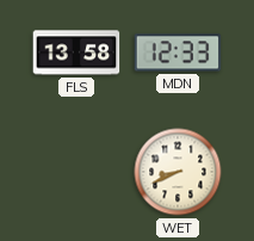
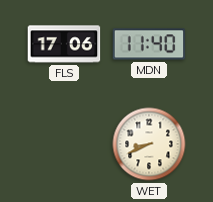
FLS: 13:58 -> 17:06 (64, 44)
MDN: 12:33 -> 11:40 (149, 44)
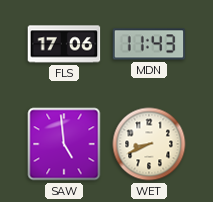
MDN: 11:40 -> 11:43 (149, 44)
SAW: none -> 4:59 (64, 144)
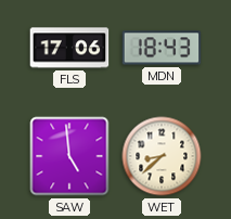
MDN: 11:43 -> 18:43 (162, 48)
WET: 8:41 -> 8:38 (162, 156)
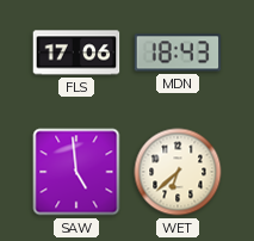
WET: 8:38 -> 6:38 (178, 172)
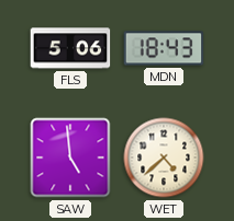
FLS: 17:06 -> 5:06 (70, 48)
WET: 6:38 -> 4:38 (164, 158)
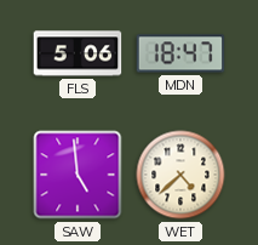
MDN: 18:43 -> 18:47 (180, 53)
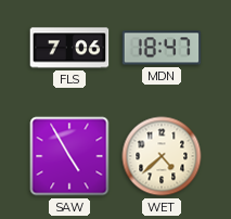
FLS: 5:06 -> 7:06 (69, 48)
SAW: 4:59 -> 4:55 (69, 156)
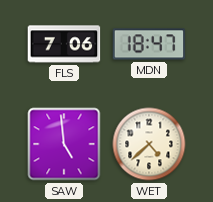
SAW: 4:55 -> 4:59 (64, 144)
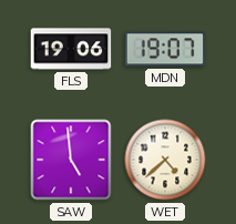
FLS: 7:06 -> 19:06 (71, 49)
MDN: 18:47 -> 19:07 (165, 49)
